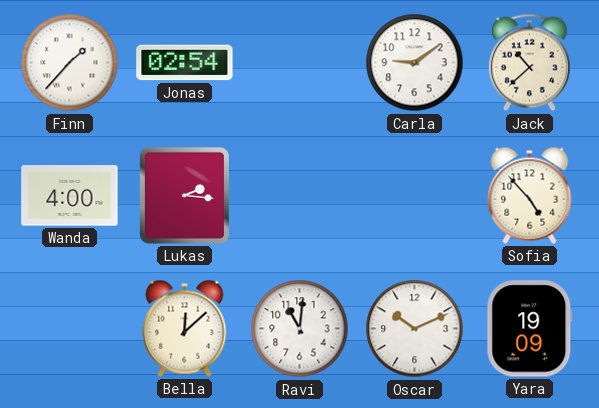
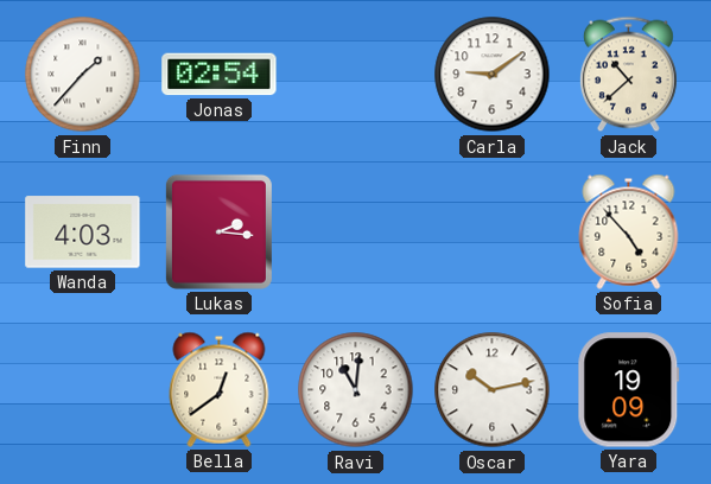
Wanda: 4:00 -> 4:03 (83, 233)
Bella: 12:08 -> 12:39 (220, 389)
Oscar: 10:11 -> 10:13 (493, 390)
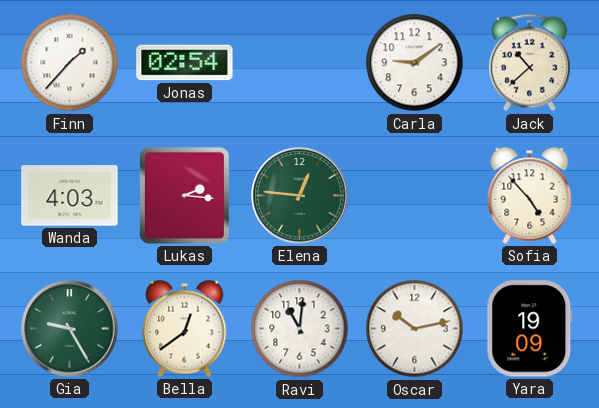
Elena: none -> 12:46 (300, 196)
Gia: none -> 9:25 (70, 329)
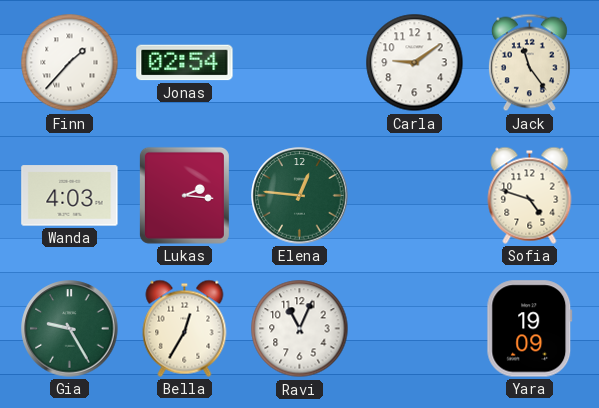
Jack: 10:38 -> 11:24 (529, 63)
Sofia: 4:53 -> 4:48 (530, 195)
Bella: 12:39 -> 12:35 (185, 328)
Ravi: 11:01 -> 11:04 (300, 329)
Oscar: 10:13 -> none (415, 329)
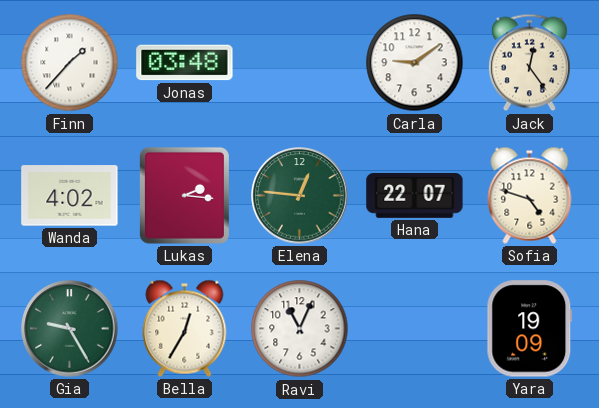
Jonas: 02:54 -> 03:48 (185, 63)
Jack: 11:24 -> 12:24 (529, 63)
Wanda: 4:03 -> 4:02 (70, 196)
Hana: none -> 22:07 (415, 196)
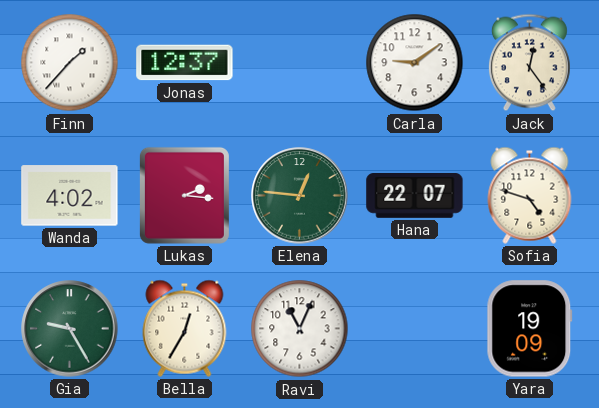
Jonas: 03:48 -> 12:37 (185, 63)
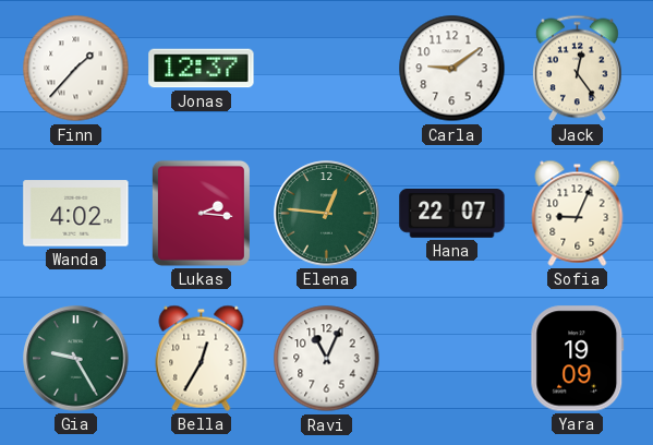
Sofia: 4:48 -> 9:04 (578, 213)
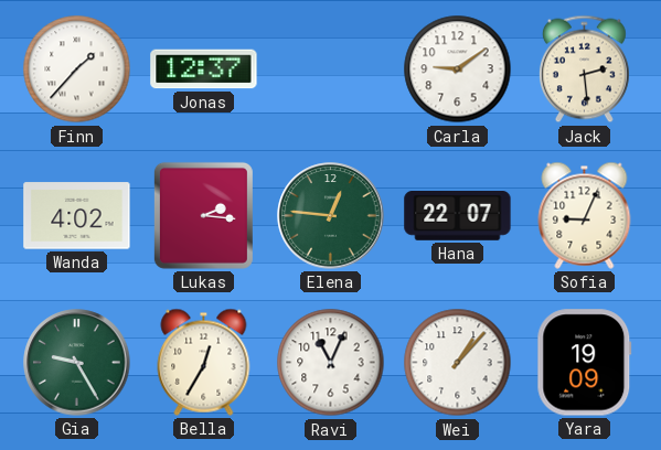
Jack: 12:24 -> 2:29 (584, 69)
Wei: none -> 1:07 (458, 363)
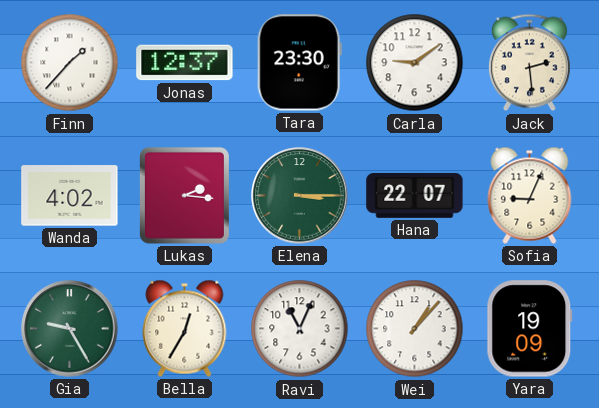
Tara: none -> 23:30 (299, 63)
Elena: 12:46 -> 3:15 (300, 196)
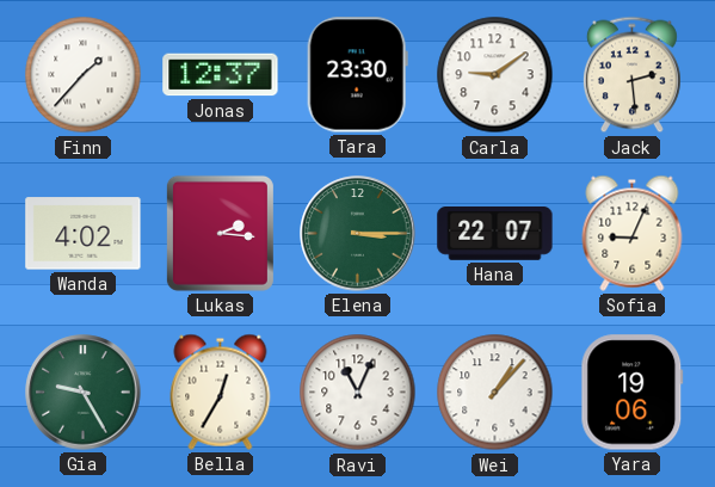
Yara: 19:09 -> 19:06 (633, 393)
